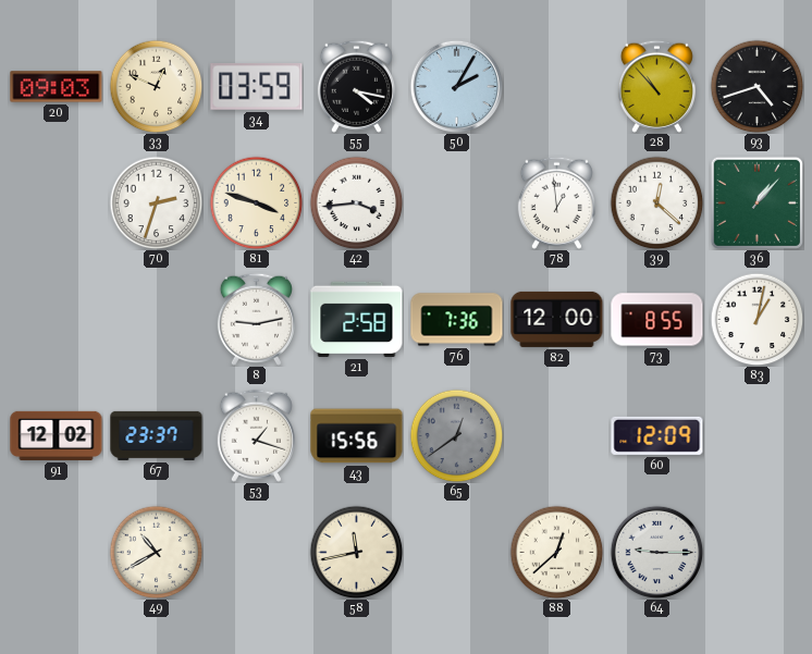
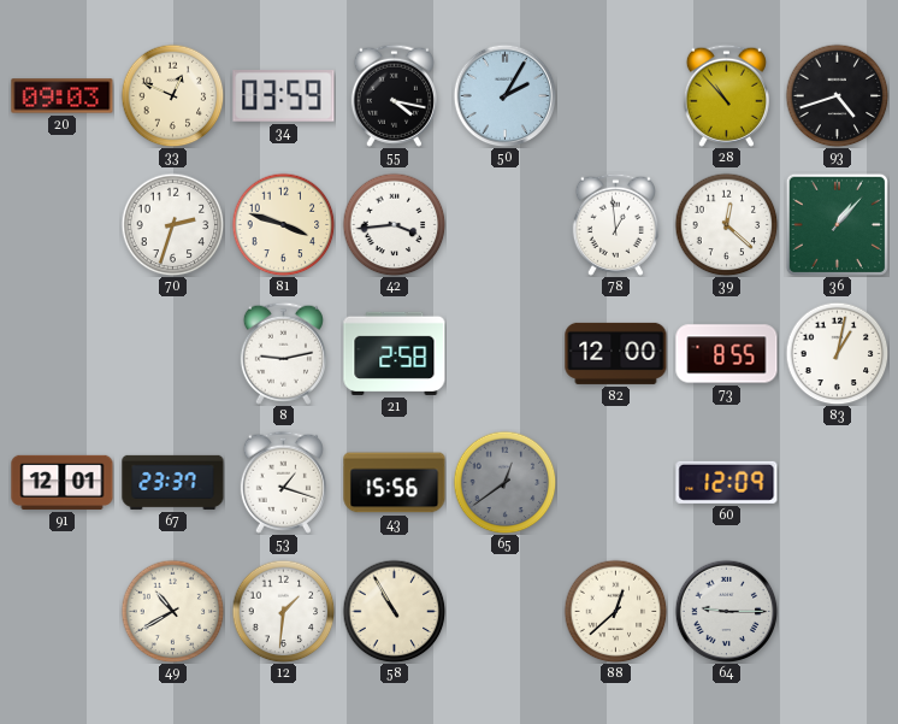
76: 7:36 -> none (457, 320)
91: 12:02 -> 12:01 (63, 482)
12: none -> 1:31 (283, 611)
58: 11:43 -> 10:55 (394, 611)
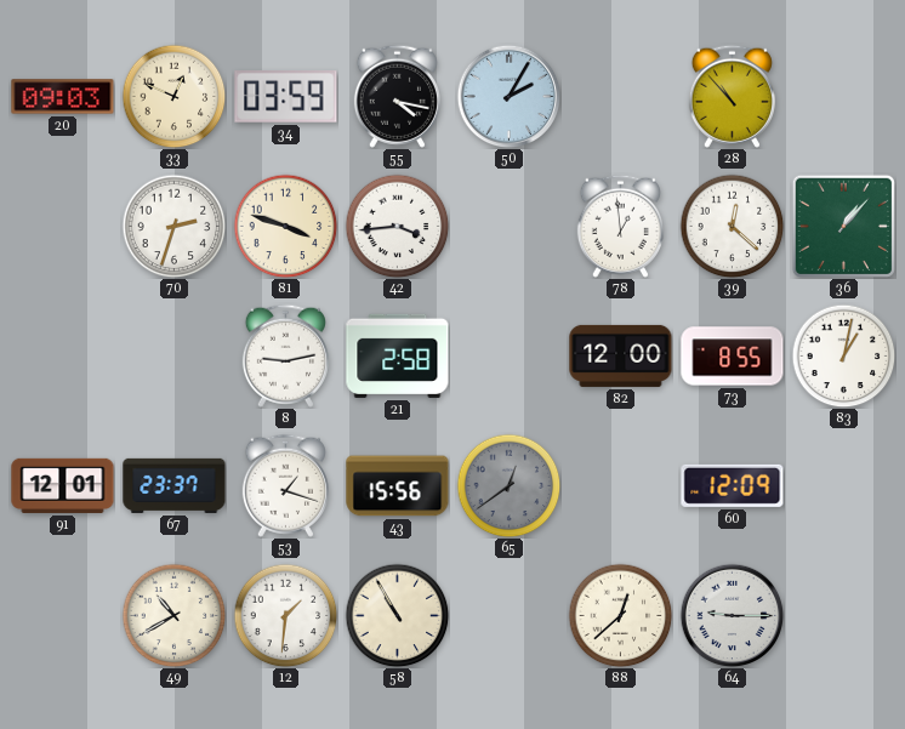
93: 4:42 -> none (837, 95)
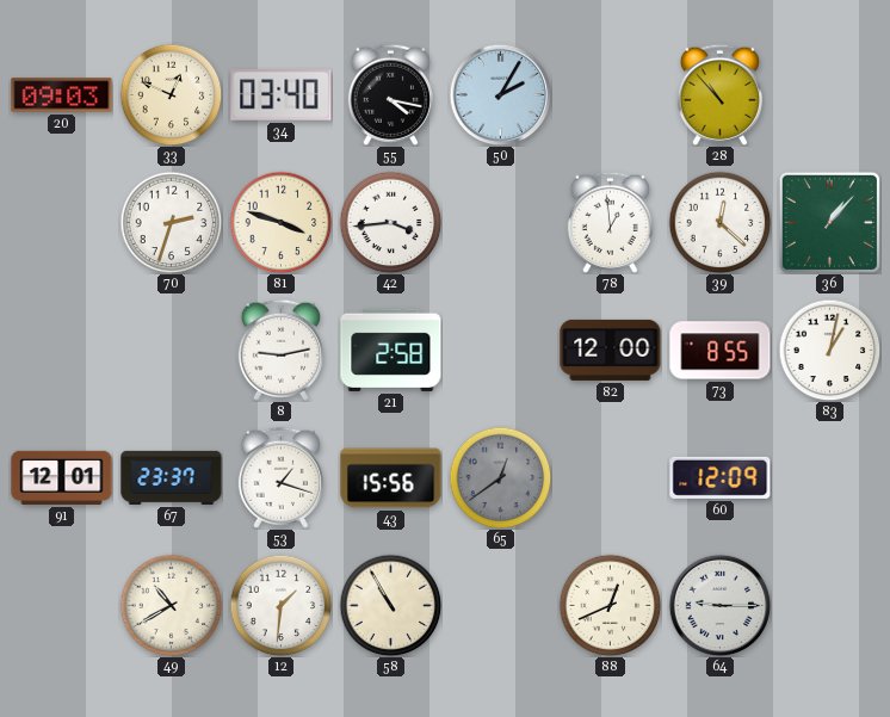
34: 03:59 -> 03:40 (282, 95)
88: 12:38 -> 12:41 (610, 605)
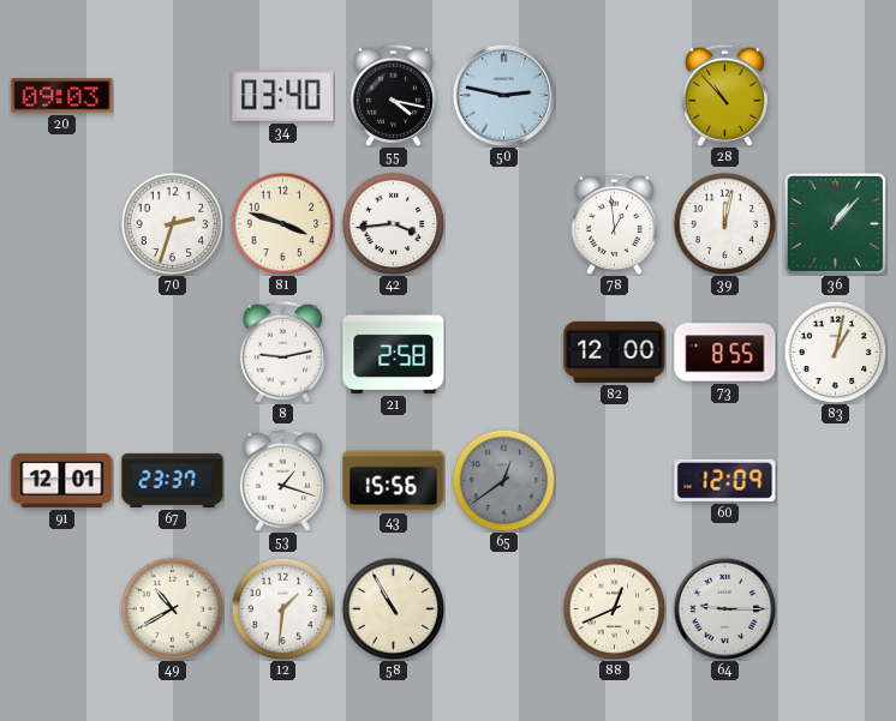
33: 12:49 -> none (171, 94)
50: 2:05 -> 2:47 (503, 95)
39: 12:22 -> 12:02 (724, 223)
